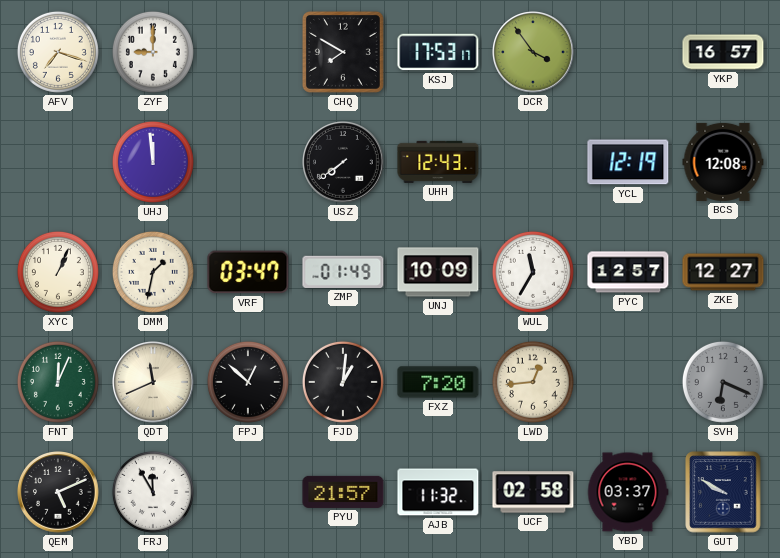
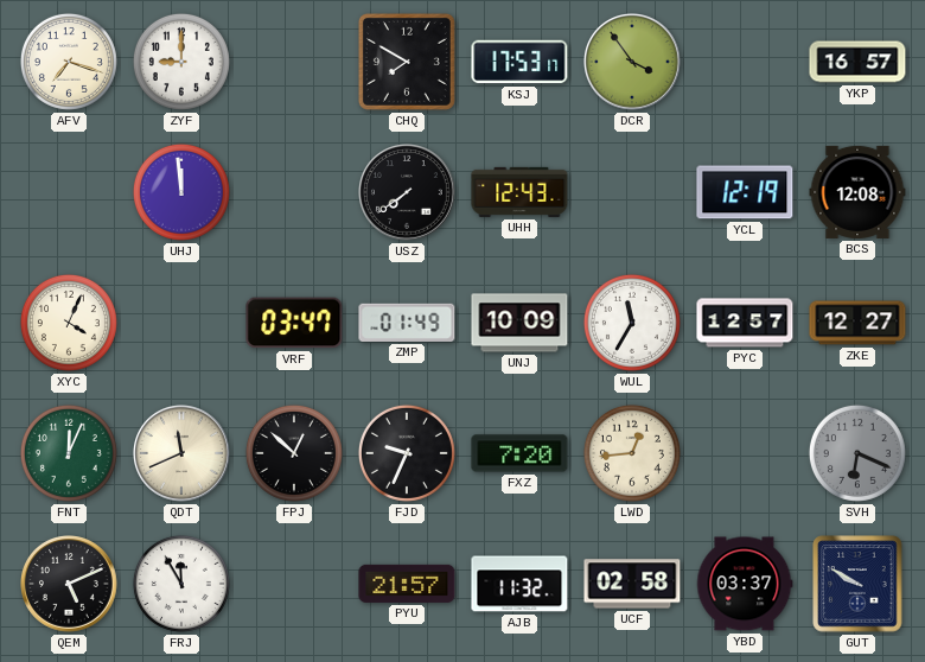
XYC: 1:04 -> 4:04 (69, 323)
DMM: 1:32 -> none (153, 272)
FJD: 1:01 -> 9:34 (407, 453)
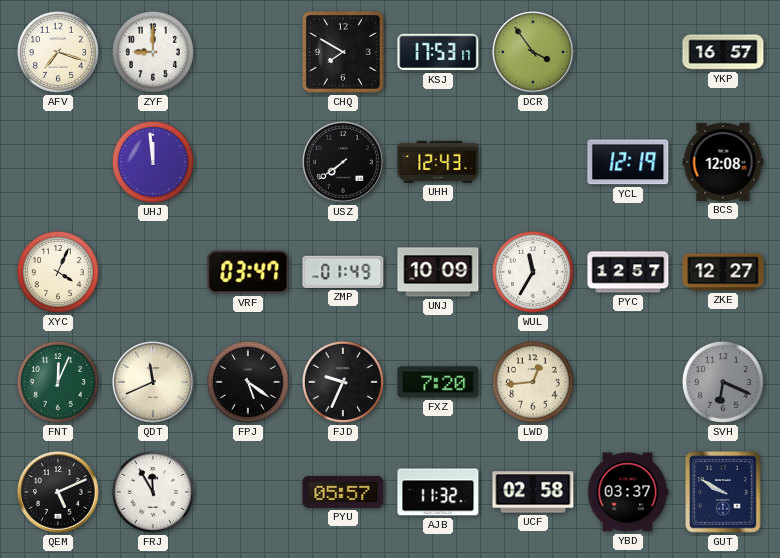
FPJ: 12:52 -> 5:21 (248, 382)
PYU: 21:57 -> 05:57 (343, 492)
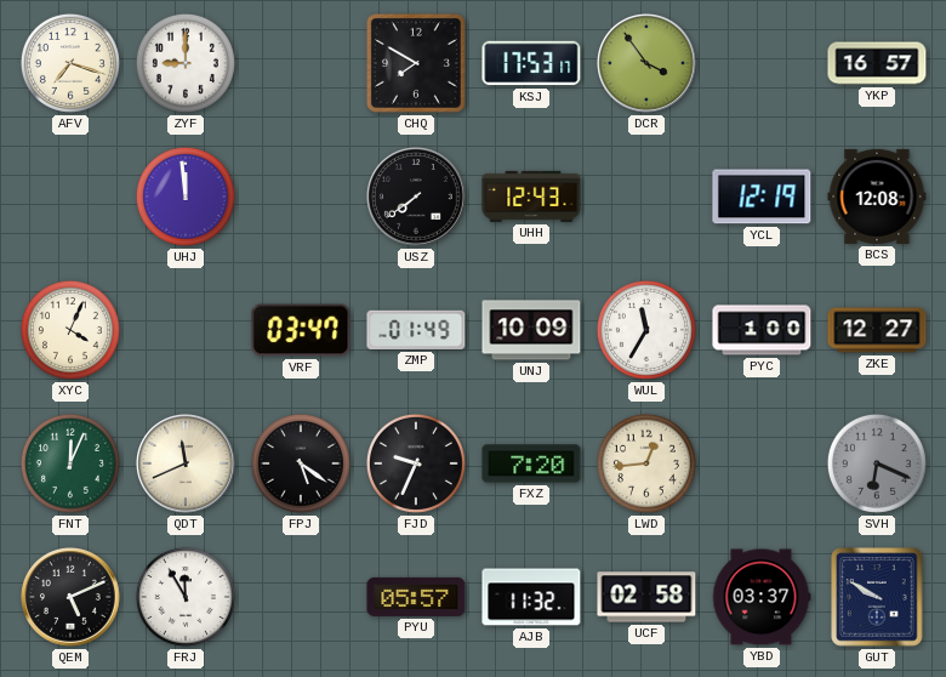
PYC: 12:57 -> 1:00 (762, 330)
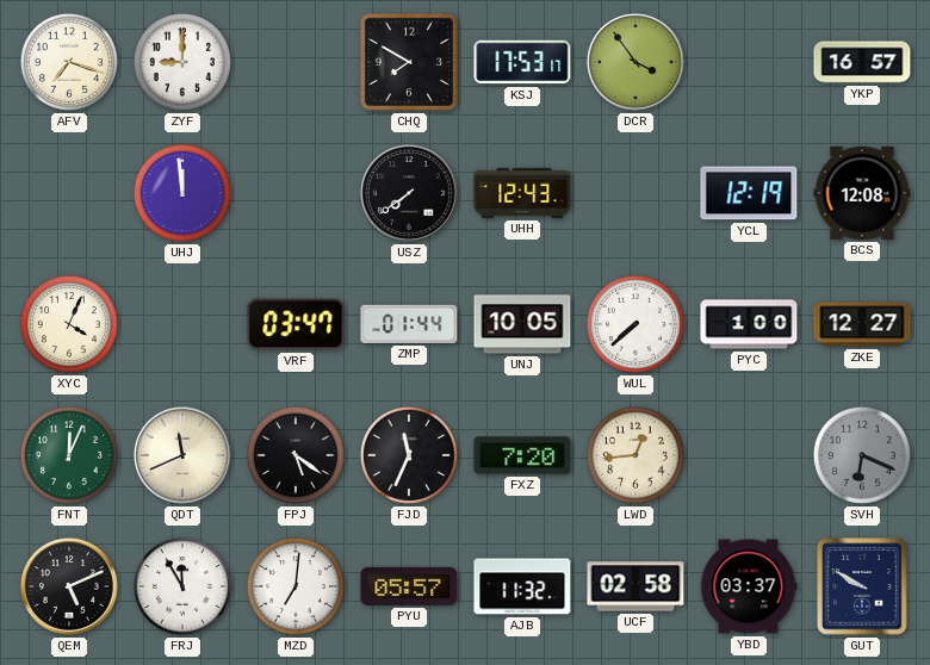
ZMP: 01:49 -> 01:44 (409, 324)
UNJ: 10:09 -> 10:05 (522, 324)
WUL: 11:35 -> 7:38 (635, 324)
FJD: 9:34 -> 11:34 (409, 455)
MZD: none -> 7:01 (296, 586)
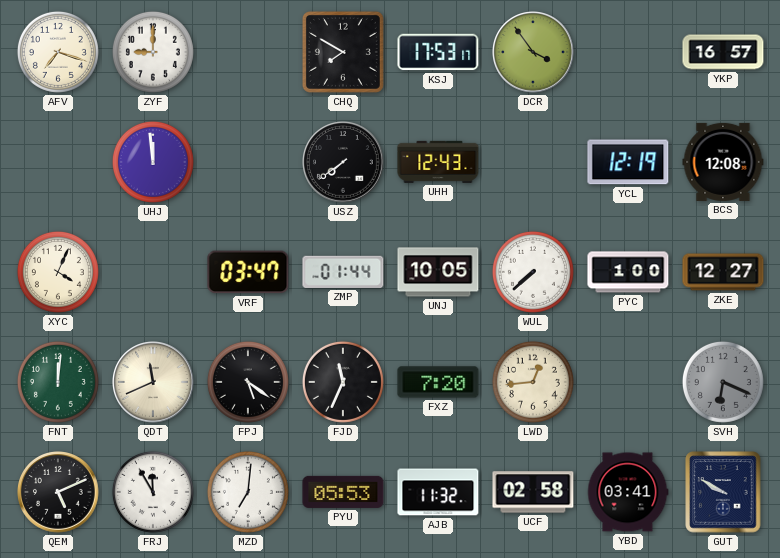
FNT: 12:04 -> 12:01 (58, 382)
PYU: 05:57 -> 05:53 (343, 492)
YBD: 03:37 -> 03:41 (628, 492)
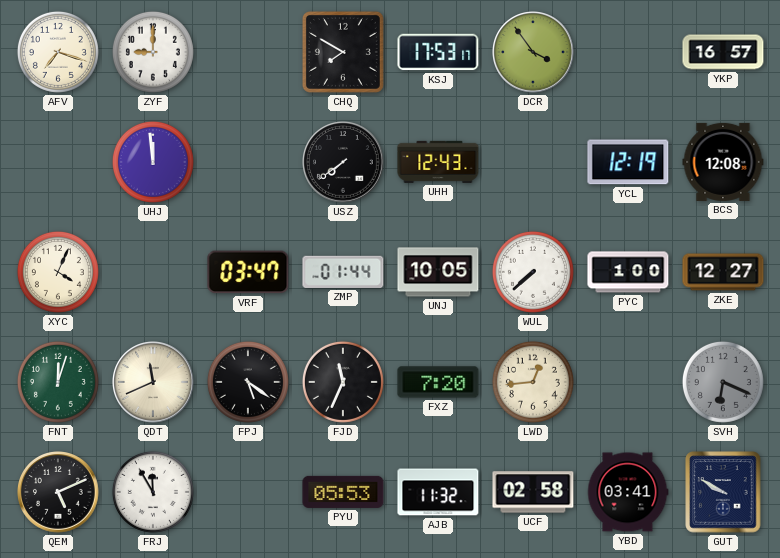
FNT: 12:01 -> 12:03 (58, 382)
MZD: 7:01 -> none (248, 492)
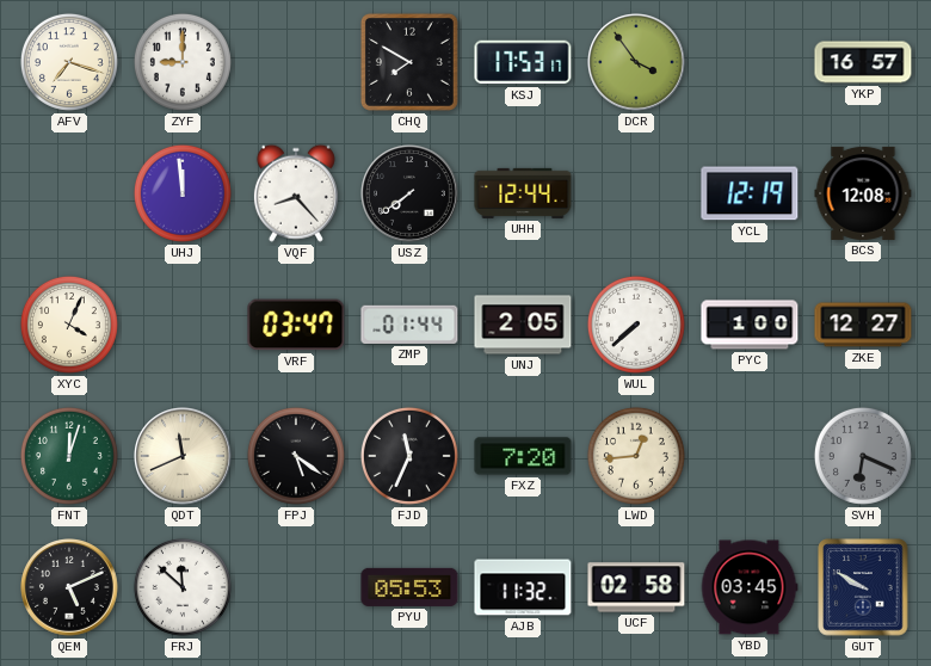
VQF: none -> 8:23 (296, 193)
UHH: 12:43 -> 12:44 (523, 193)
UNJ: 10:05 -> 2:05 (523, 325)
FRJ: 11:55 -> 11:52 (183, 587)
YBD: 03:41 -> 03:45 (750, 587)
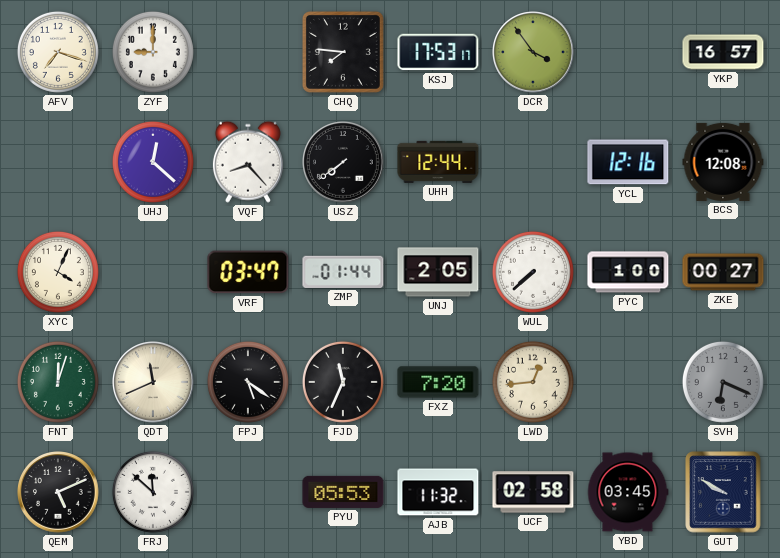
CHQ: 7:50 -> 7:46 (343, 52)
UHJ: 11:59 -> 12:22 (153, 162)
YCL: 12:19 -> 12:16 (628, 162)
ZKE: 12:27 -> 00:27 (723, 272)
